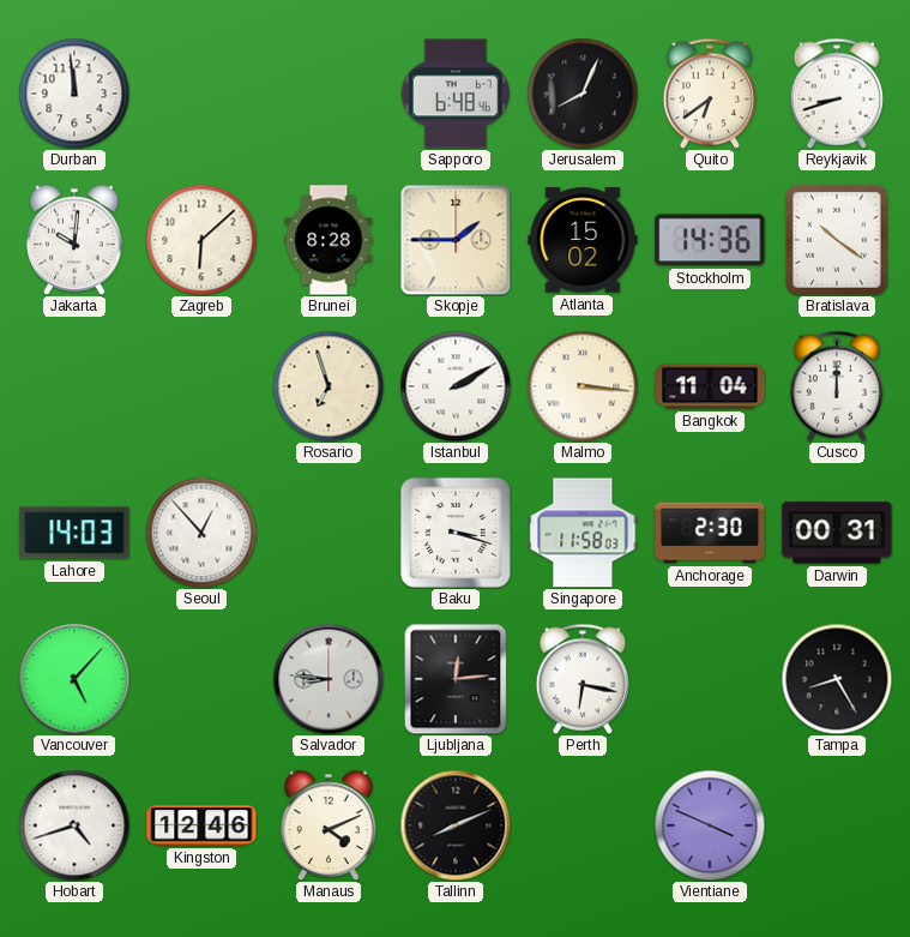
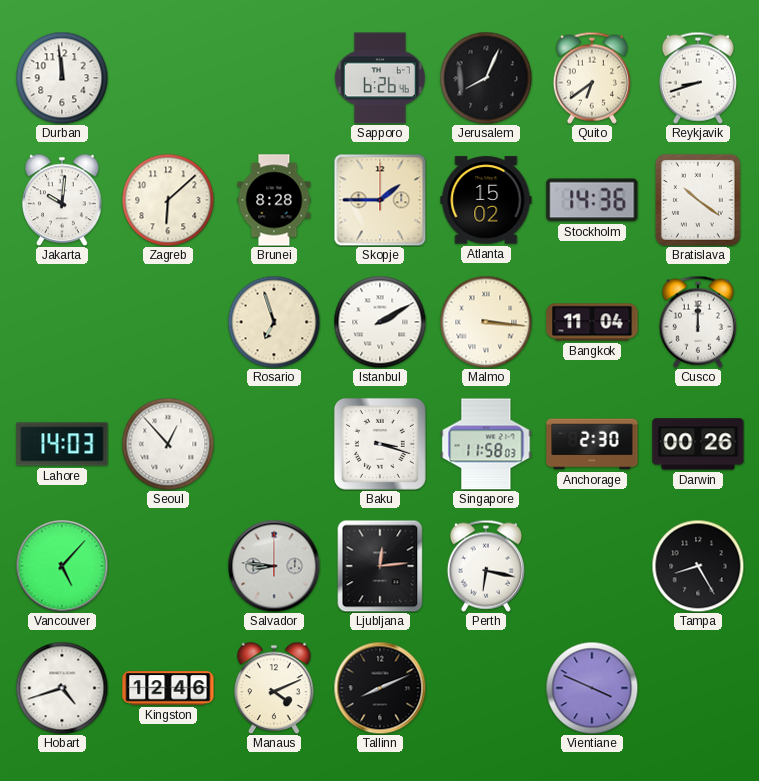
Sapporo: 6:48 -> 6:26 (380, 78)
Darwin: 00:31 -> 00:26 (698, 444)
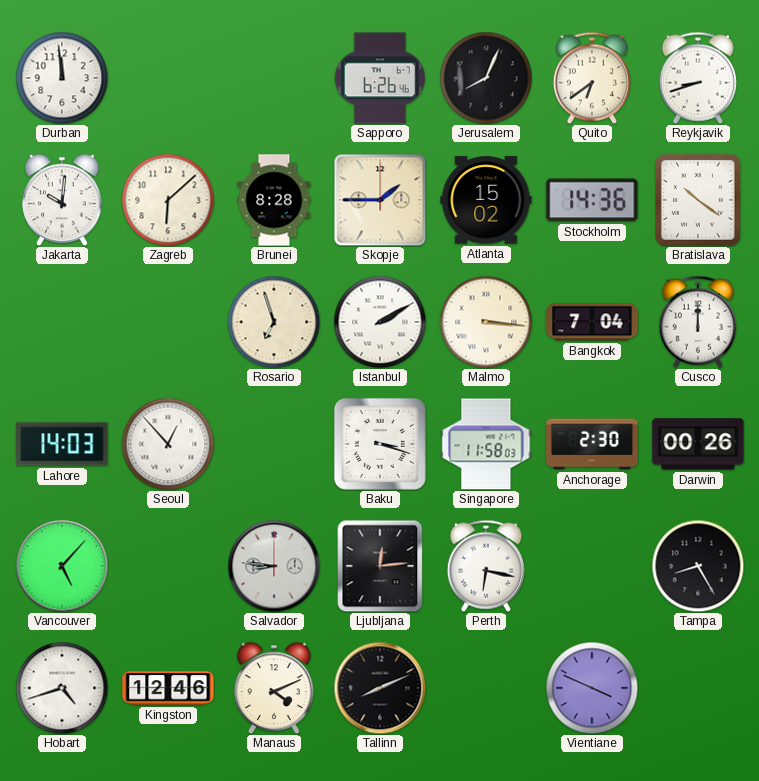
Bangkok: 11:04 -> 7:04 (592, 322)
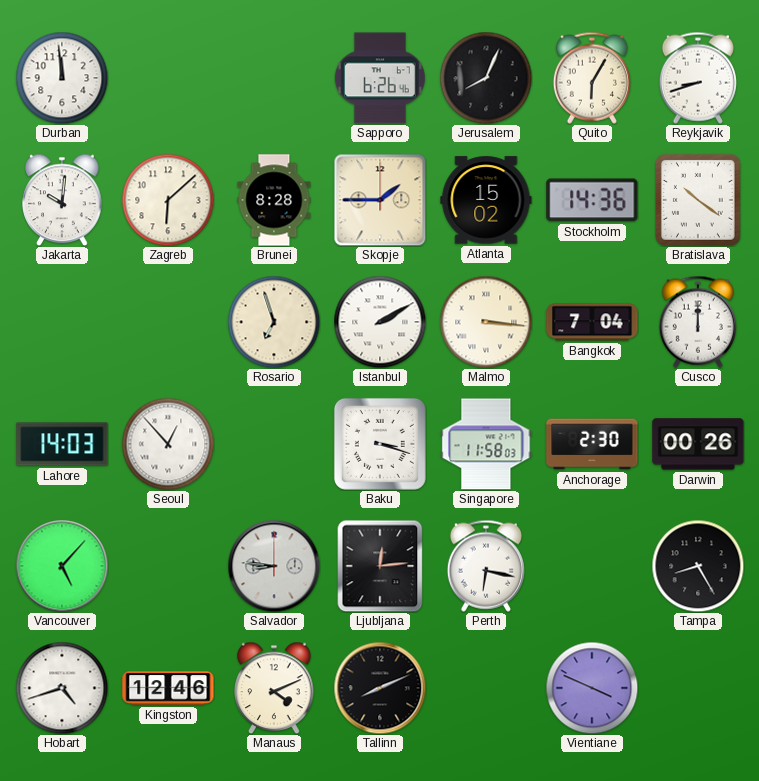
Quito: 6:39 -> 6:05 (592, 78)
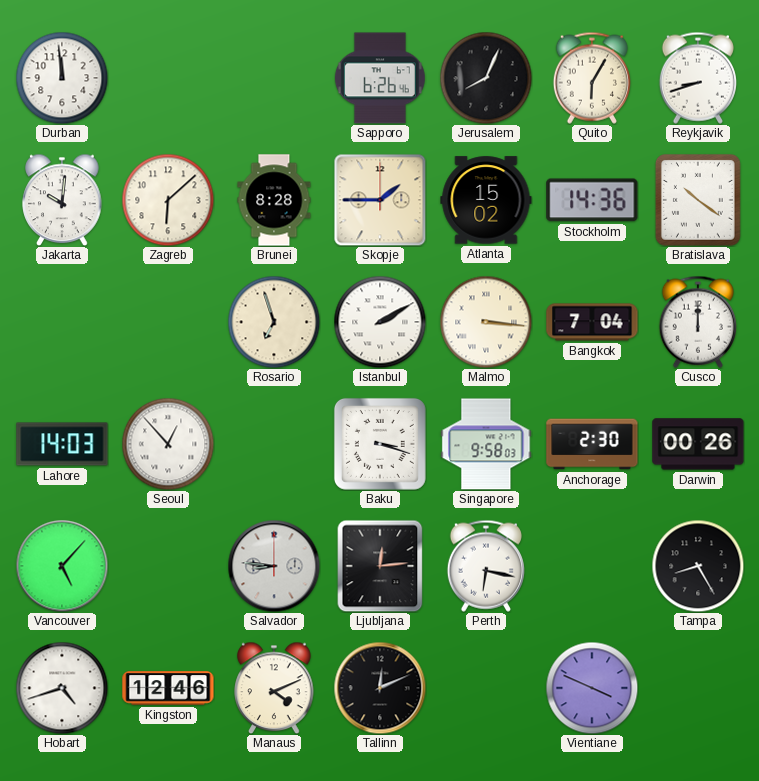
Singapore: 11:58 -> 9:58 (486, 444)
Tallinn: 8:11 -> 12:11 (380, 688)
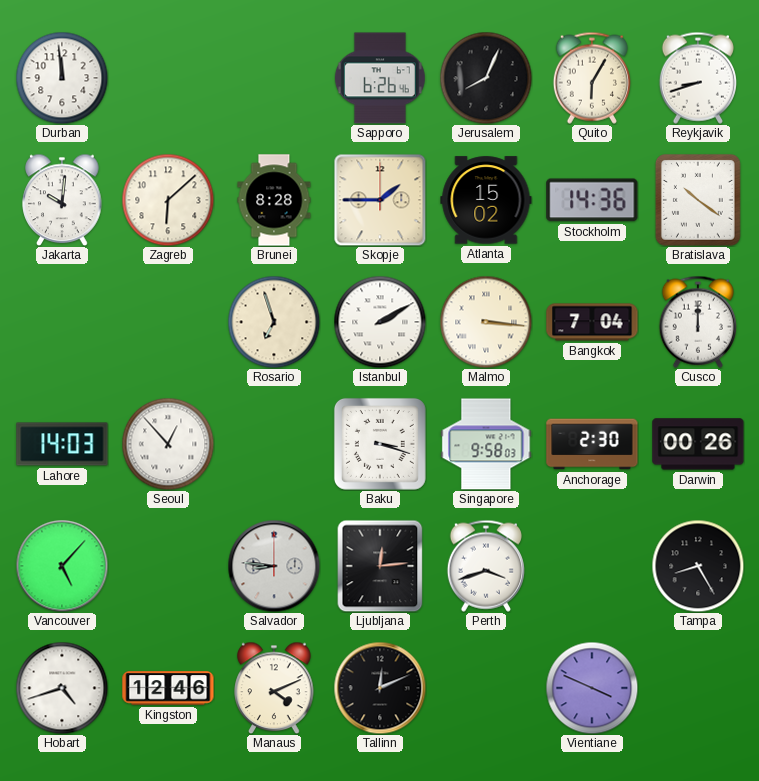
Perth: 6:17 -> 3:42 (486, 566)
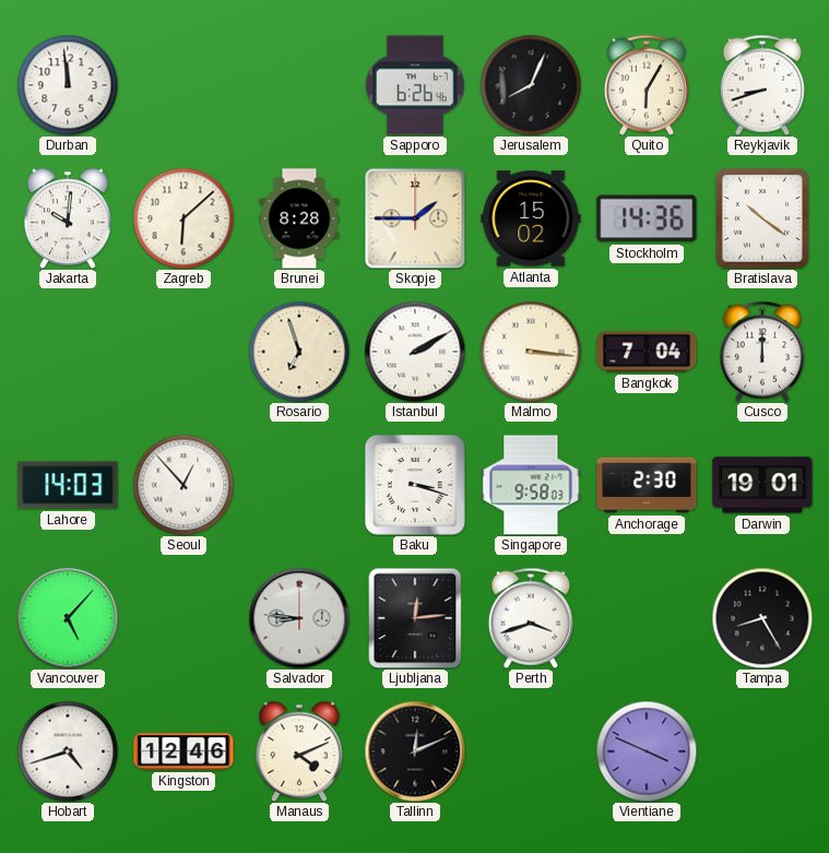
Darwin: 00:26 -> 19:01 (762, 485)
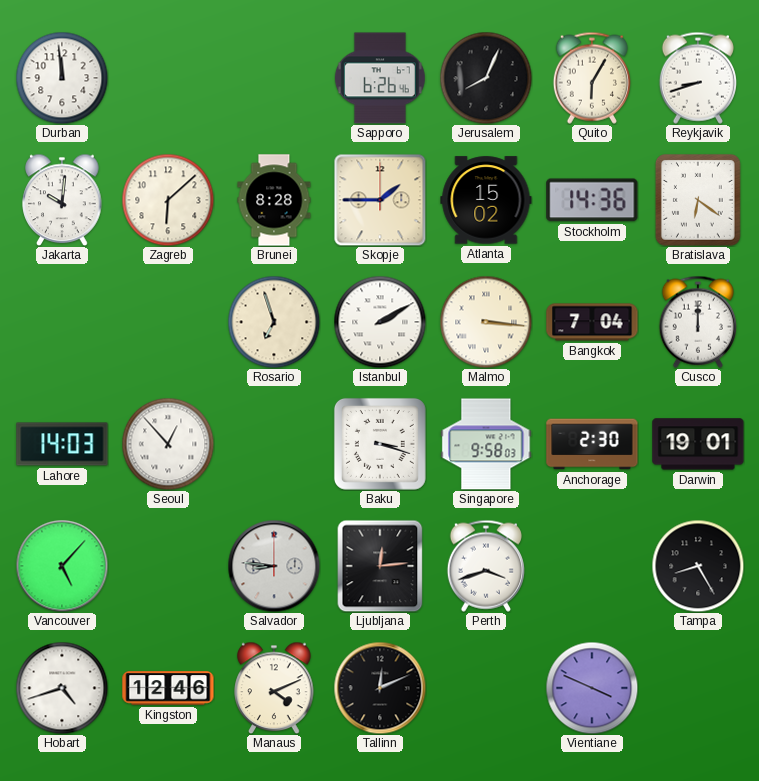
Bratislava: 10:21 -> 6:21 (698, 200)
